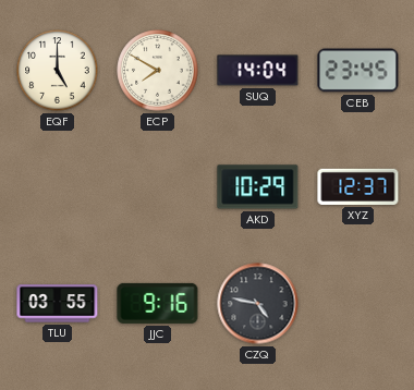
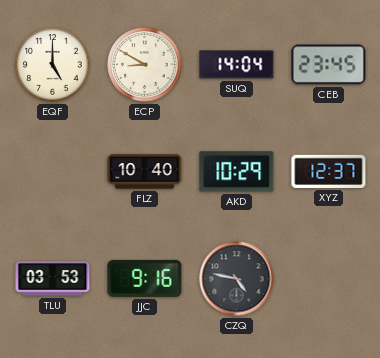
ECP: 7:50 -> 8:50 (145, 65)
FLZ: none -> 10:40 (145, 172)
TLU: 03:55 -> 03:53 (53, 279)
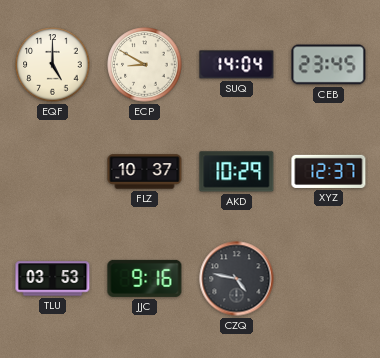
FLZ: 10:40 -> 10:37 (145, 172)
